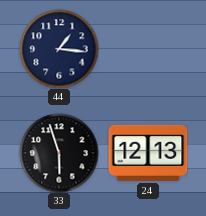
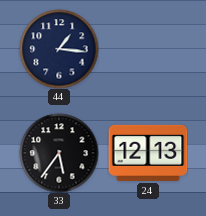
33: 5:57 -> 5:36 (59, 153)
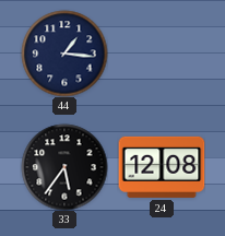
24: 12:13 -> 12:08 (162, 167)
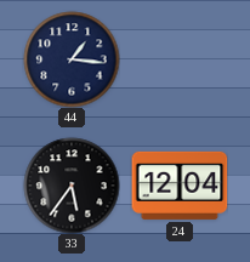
24: 12:08 -> 12:04 (180, 186)
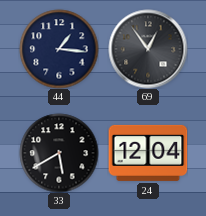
69: none -> 12:54 (148, 49)
33: 5:36 -> 5:40 (59, 153)
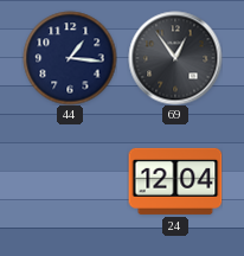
33: 5:40 -> none (59, 153)
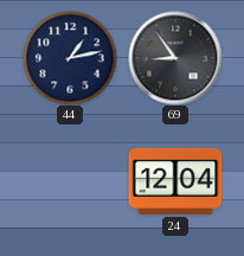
44: 1:16 -> 1:13 (70, 58)
69: 12:54 -> 8:54 (175, 58)
